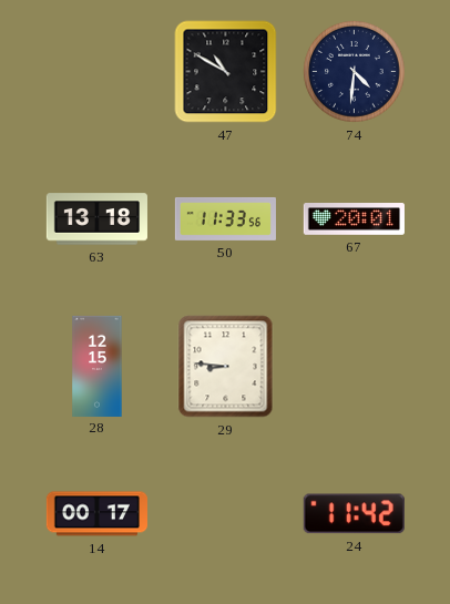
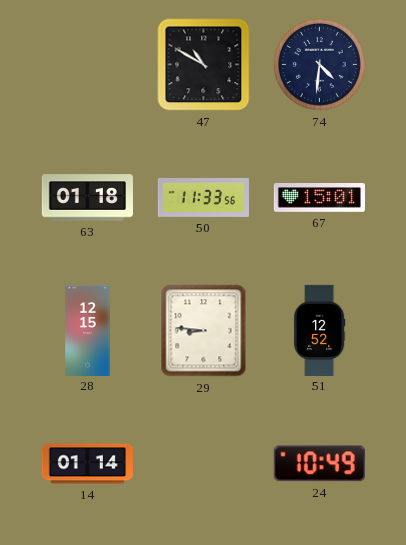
63: 13:18 -> 01:18 (87, 198)
67: 20:01 -> 15:01 (319, 198)
51: none -> 12:52 (319, 330)
14: 00:17 -> 01:14 (87, 464)
24: 11:42 -> 10:49 (319, 464)
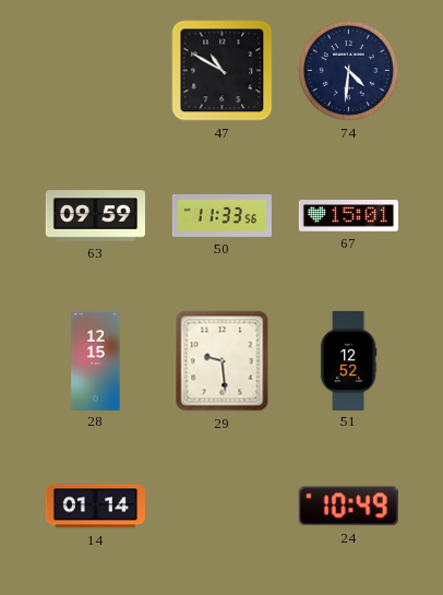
63: 01:18 -> 09:59 (95, 216)
29: 8:46 -> 9:29 (223, 361)
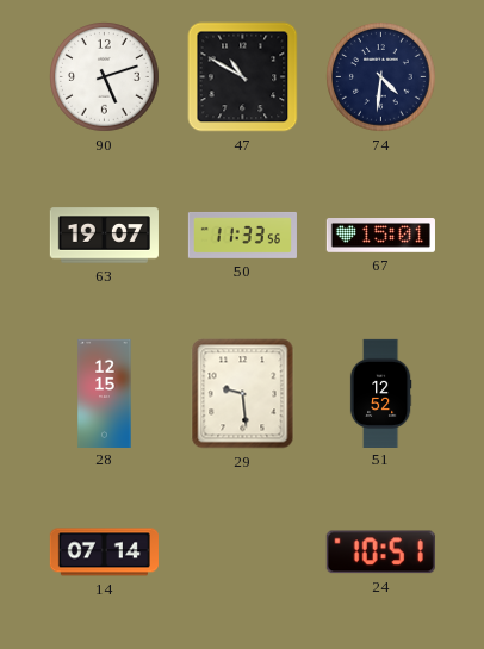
90: none -> 5:12 (105, 77)
63: 09:59 -> 19:07 (104, 236)
14: 01:14 -> 07:14 (104, 553)
24: 10:49 -> 10:51 (380, 553)
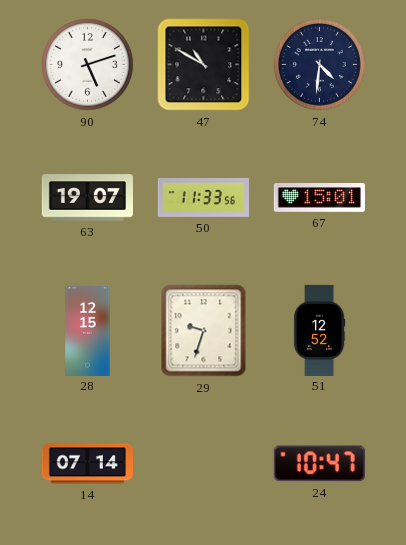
29: 9:29 -> 9:33 (204, 331)
24: 10:51 -> 10:47 (319, 464)
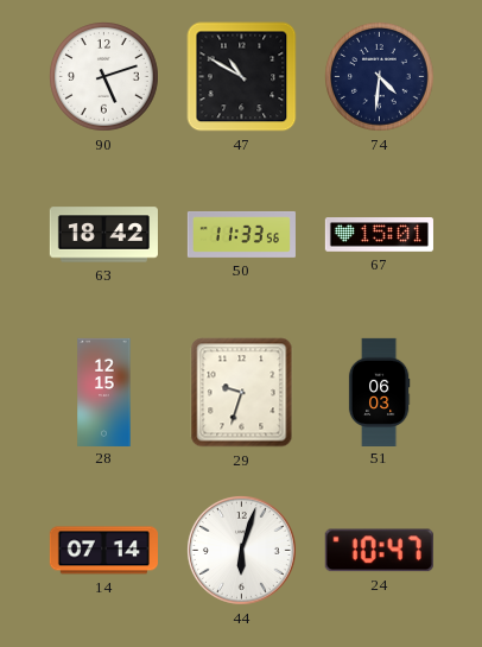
63: 19:07 -> 18:42 (103, 235)
51: 12:52 -> 06:03 (379, 392)
44: none -> 6:03 (241, 550)
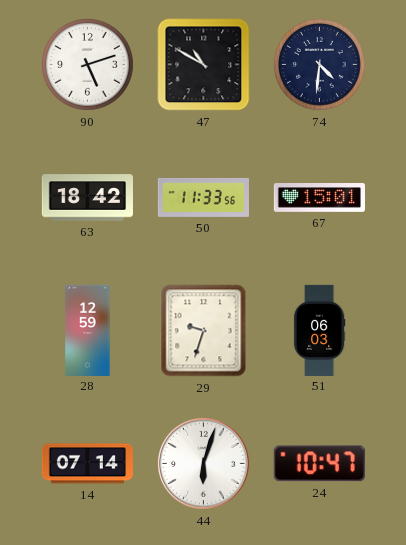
28: 12:15 -> 12:59 (88, 330)
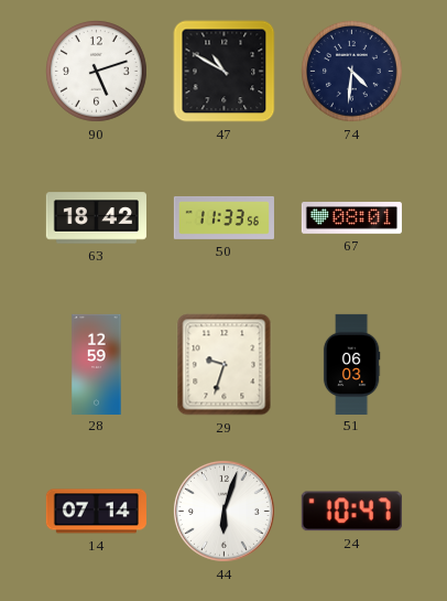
67: 15:01 -> 08:01 (351, 218)
